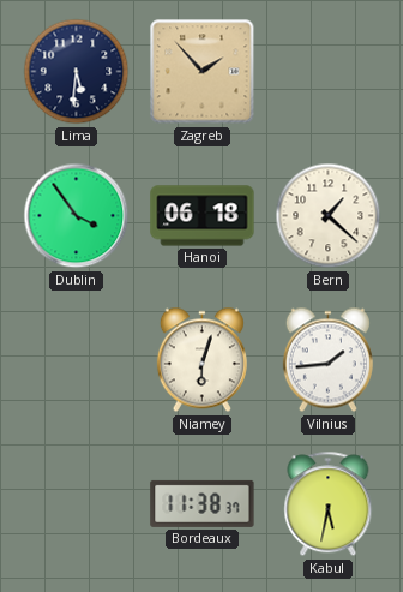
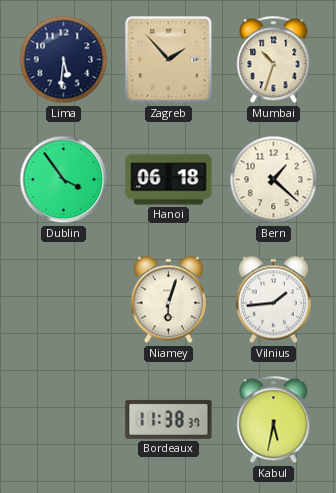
Mumbai: none -> 10:33 (274, 60)
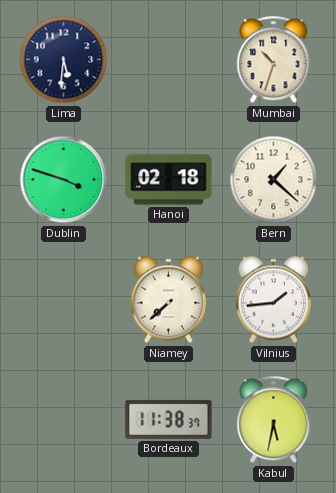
Zagreb: 1:53 -> none (169, 60)
Dublin: 3:54 -> 3:48 (64, 180)
Hanoi: 06:18 -> 02:18 (169, 180)
Niamey: 6:03 -> 7:38 (168, 300)
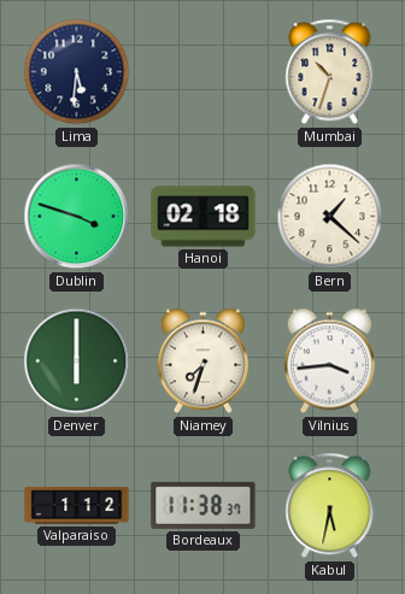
Denver: none -> 6:00 (77, 361)
Niamey: 7:38 -> 7:33 (202, 361)
Vilnius: 1:44 -> 3:44 (329, 361)
Valparaiso: none -> 1:12 (77, 506)
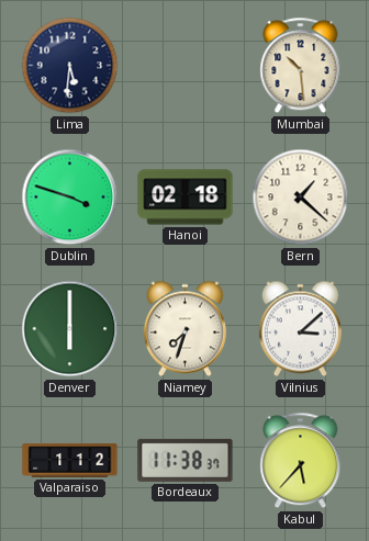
Mumbai: 10:33 -> 10:29 (301, 66)
Vilnius: 3:44 -> 3:08 (300, 329)
Kabul: 5:32 -> 5:37 (301, 461)
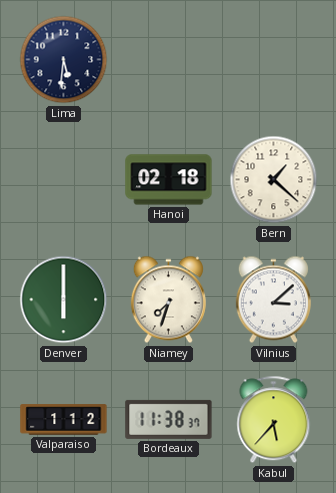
Mumbai: 10:29 -> none (301, 66)
Dublin: 3:48 -> none (70, 198)
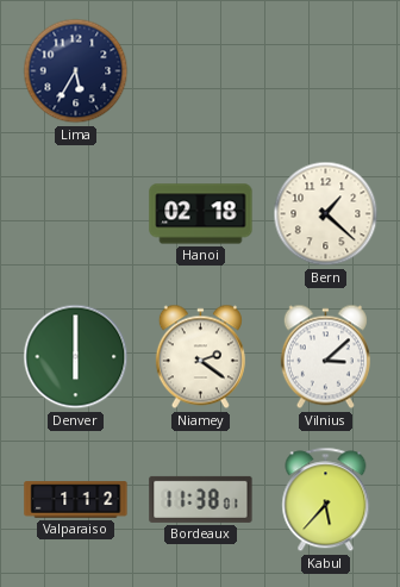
Lima: 5:31 -> 5:35 (76, 71)
Niamey: 7:33 -> 2:21 (200, 357)
Bordeaux: 11:38:37 -> 11:38:01 (201, 499)
